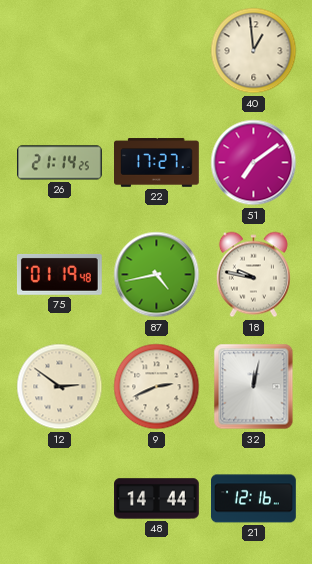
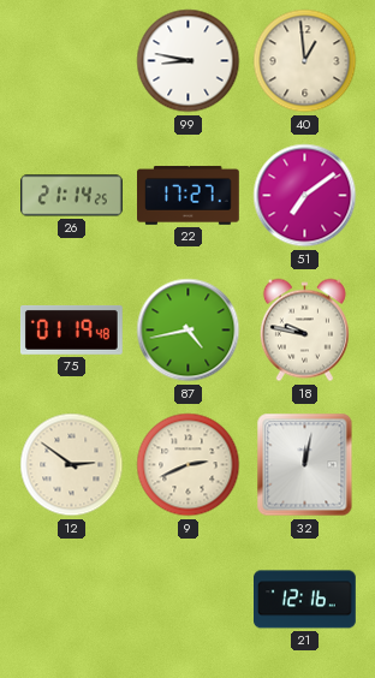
99: none -> 8:47 (189, 61)
48: 14:44 -> none (157, 499)
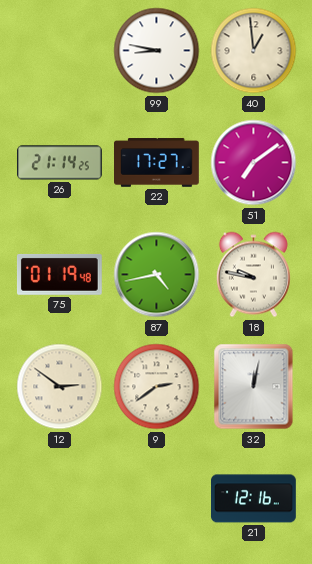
9: 2:41 -> 2:39 (157, 387)
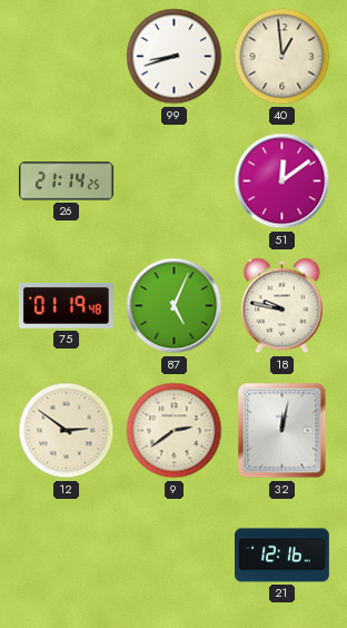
99: 8:47 -> 8:42 (175, 57)
22: 17:27 -> none (157, 163)
51: 7:09 -> 12:09 (282, 181)
87: 4:43 -> 5:04 (175, 306)
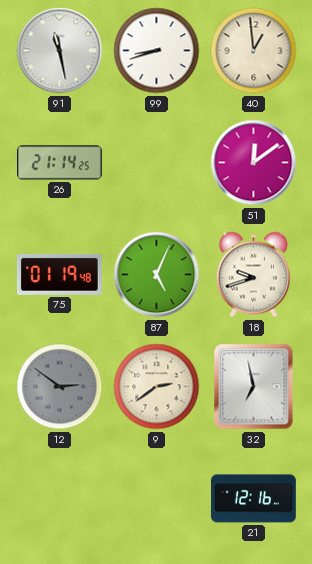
91: none -> 11:28 (60, 51)
18: 9:47 -> 9:42 (253, 275)
12 dial: cream -> grey (60, 387)
32: 12:02 -> 6:58 (254, 387)
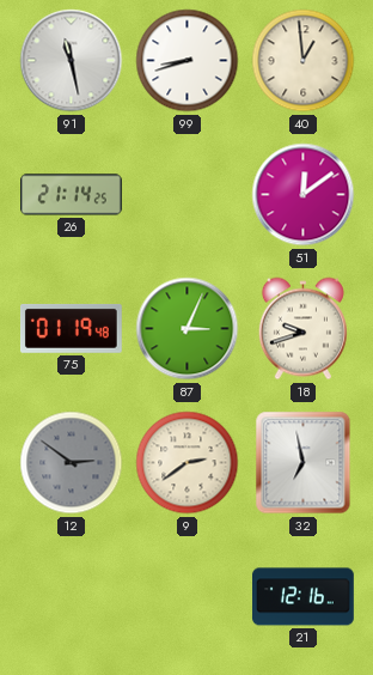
87: 5:04 -> 3:04 (188, 329)
